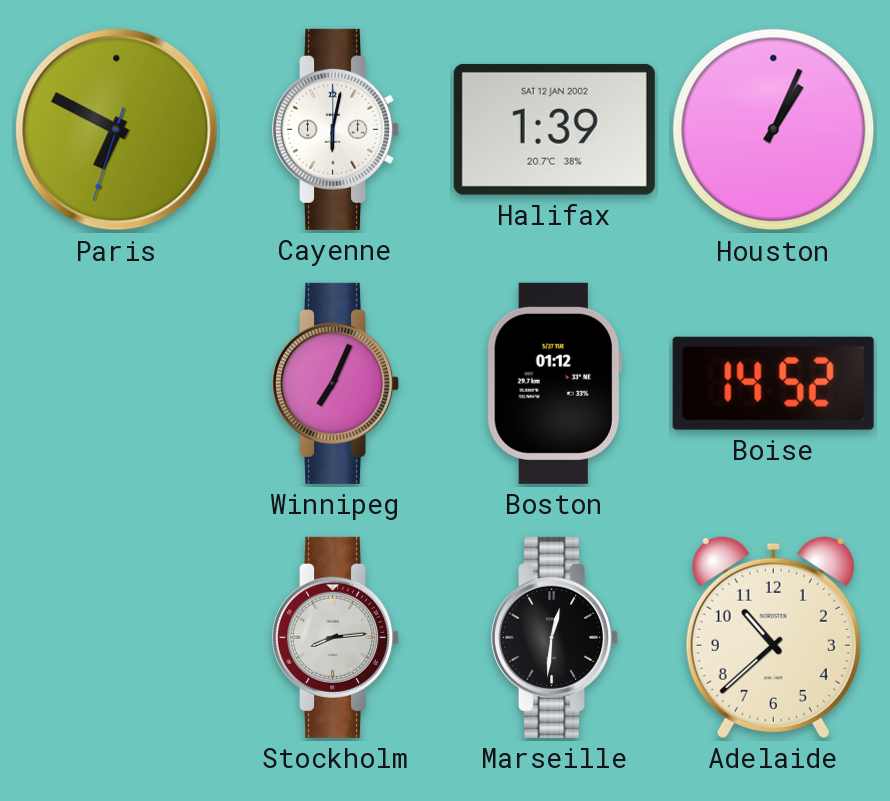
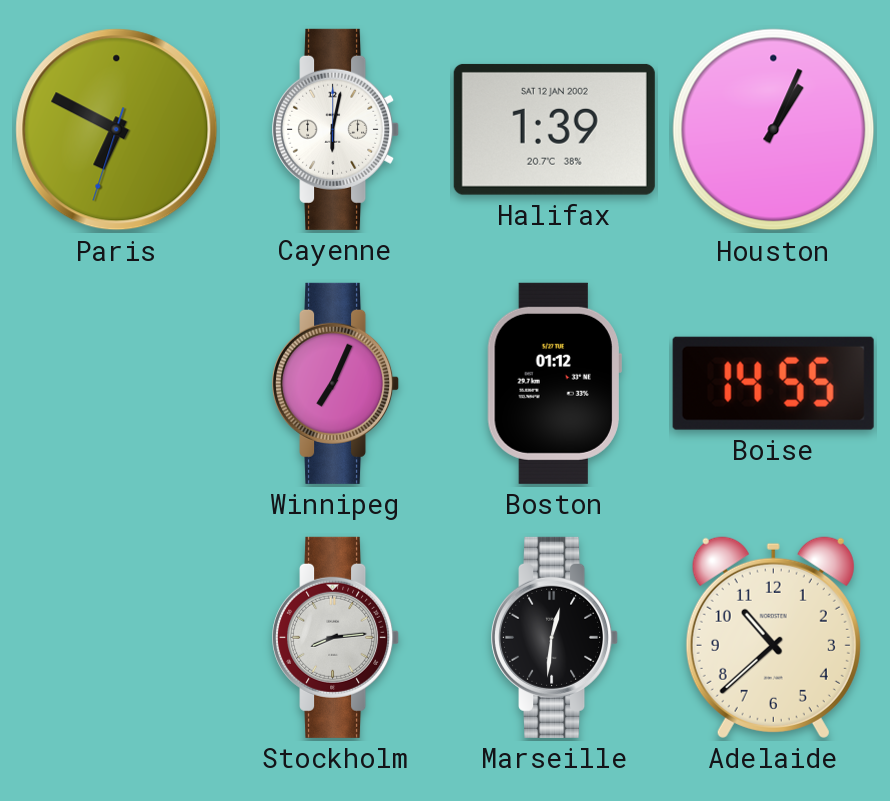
Boise: 14:52 -> 14:55 (773, 383)
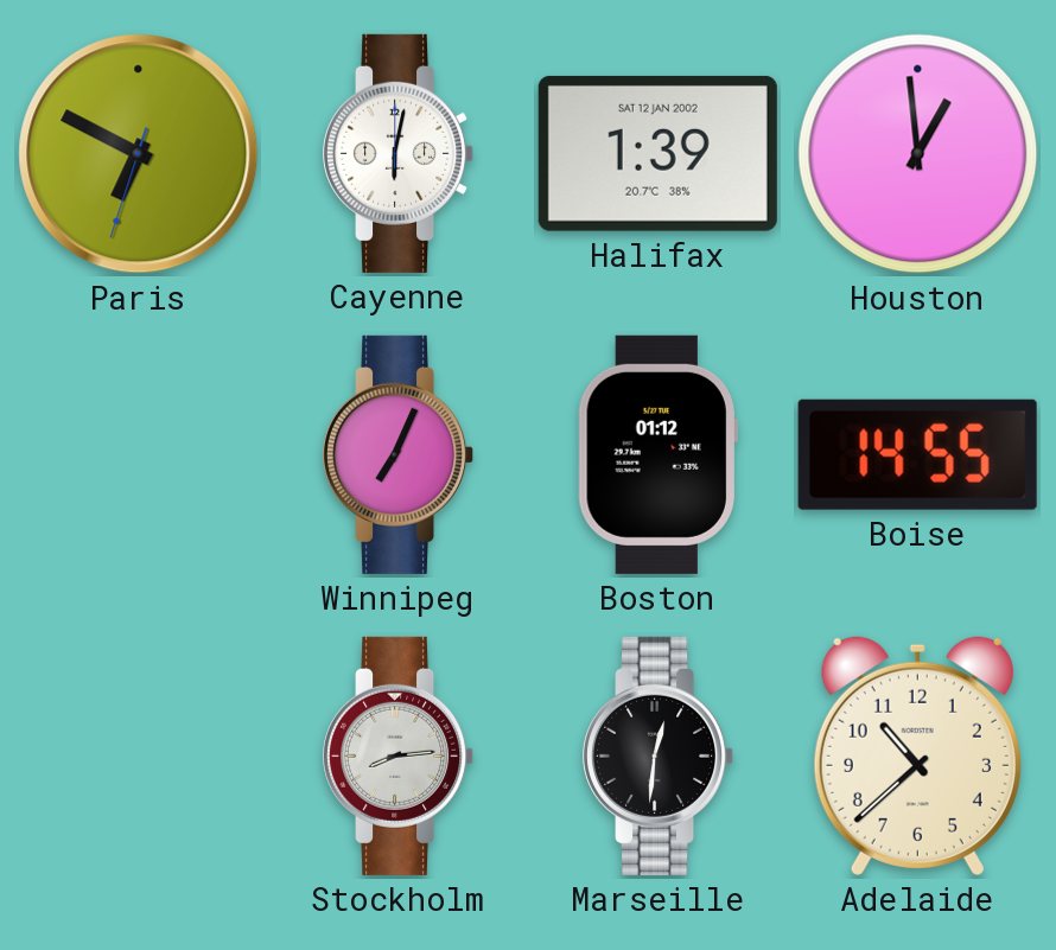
Houston: 1:04 -> 12:59 (918, 154)
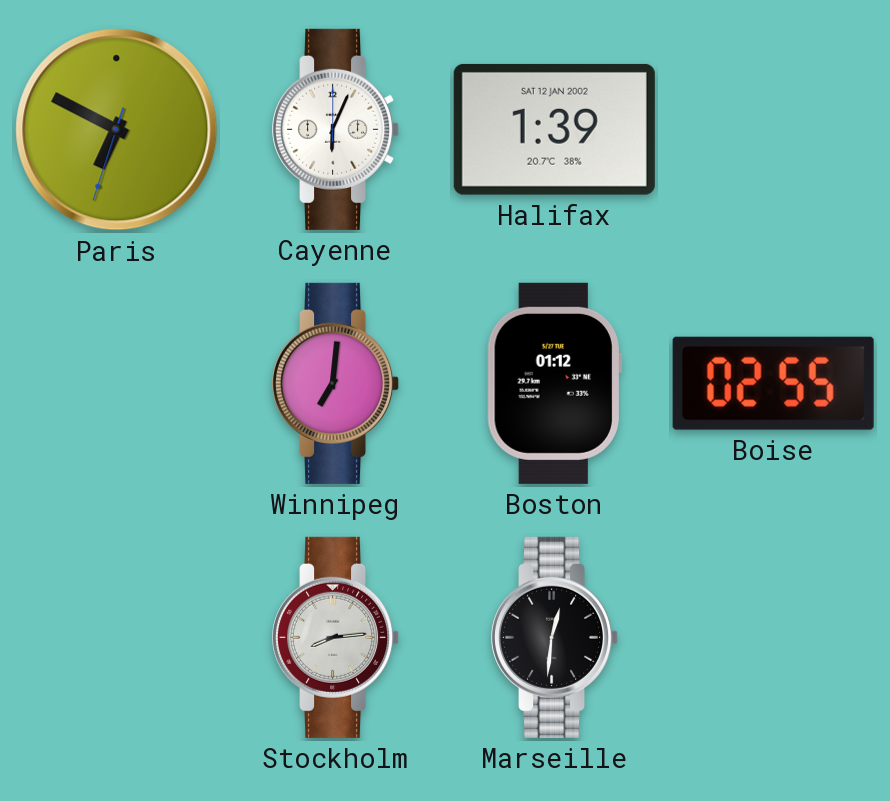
Cayenne: 6:02 -> 6:04 (336, 129)
Houston: 12:59 -> none (918, 154)
Winnipeg: 7:04 -> 7:01 (336, 383)
Boise: 14:55 -> 02:55 (773, 383)
Adelaide: 10:38 -> none (917, 755)
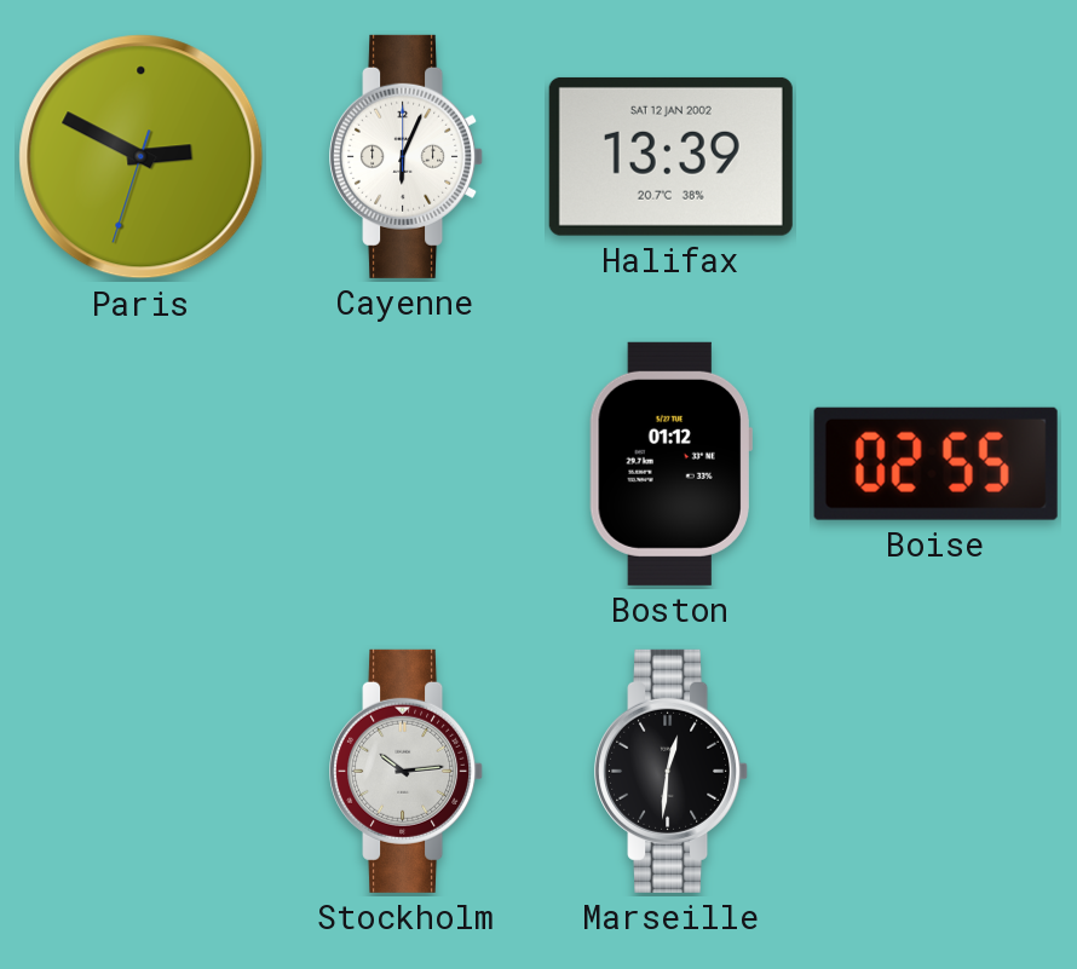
Paris: 6:49 -> 2:49 (142, 157)
Halifax: 1:39 -> 13:39 (670, 156)
Winnipeg: 7:01 -> none (336, 383)
Stockholm: 8:14 -> 10:14 (407, 771)
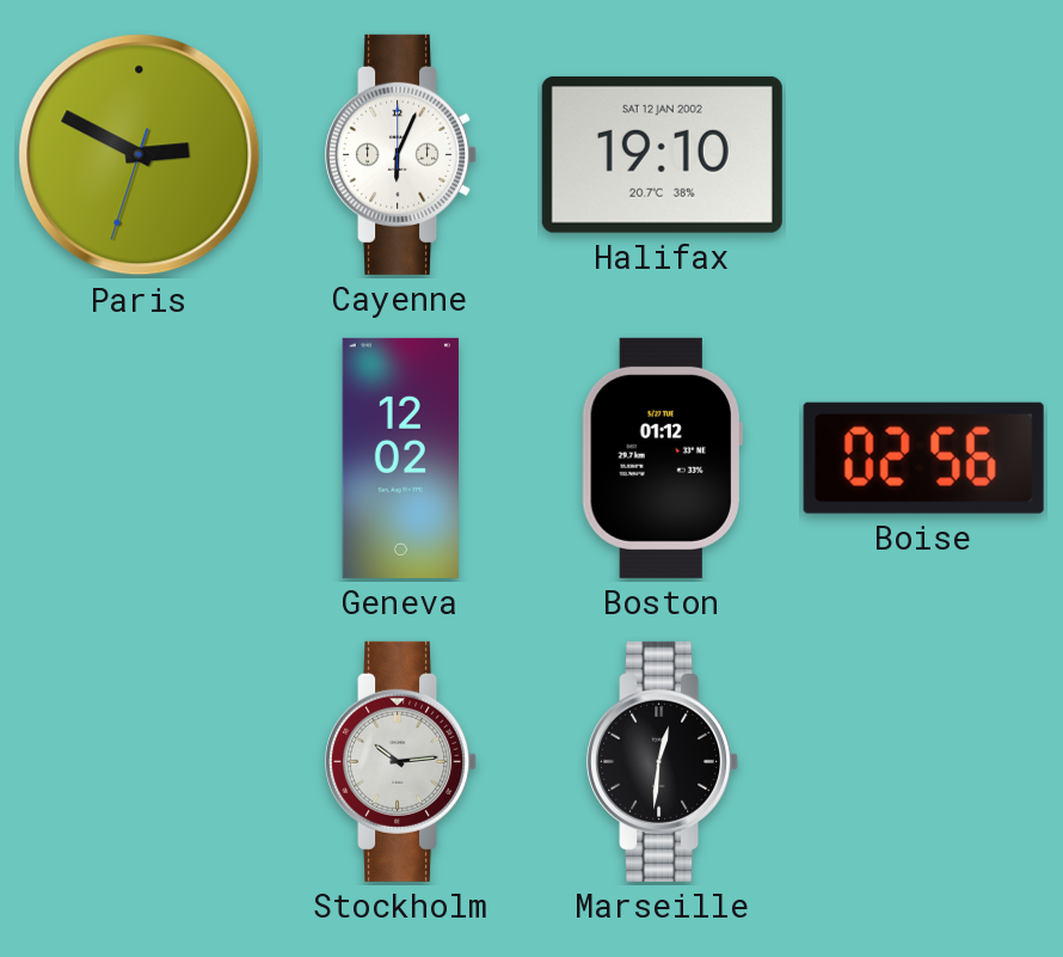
Halifax: 13:39 -> 19:10 (662, 154)
Geneva: none -> 12:02 (400, 458)
Boise: 02:55 -> 02:56 (923, 458)
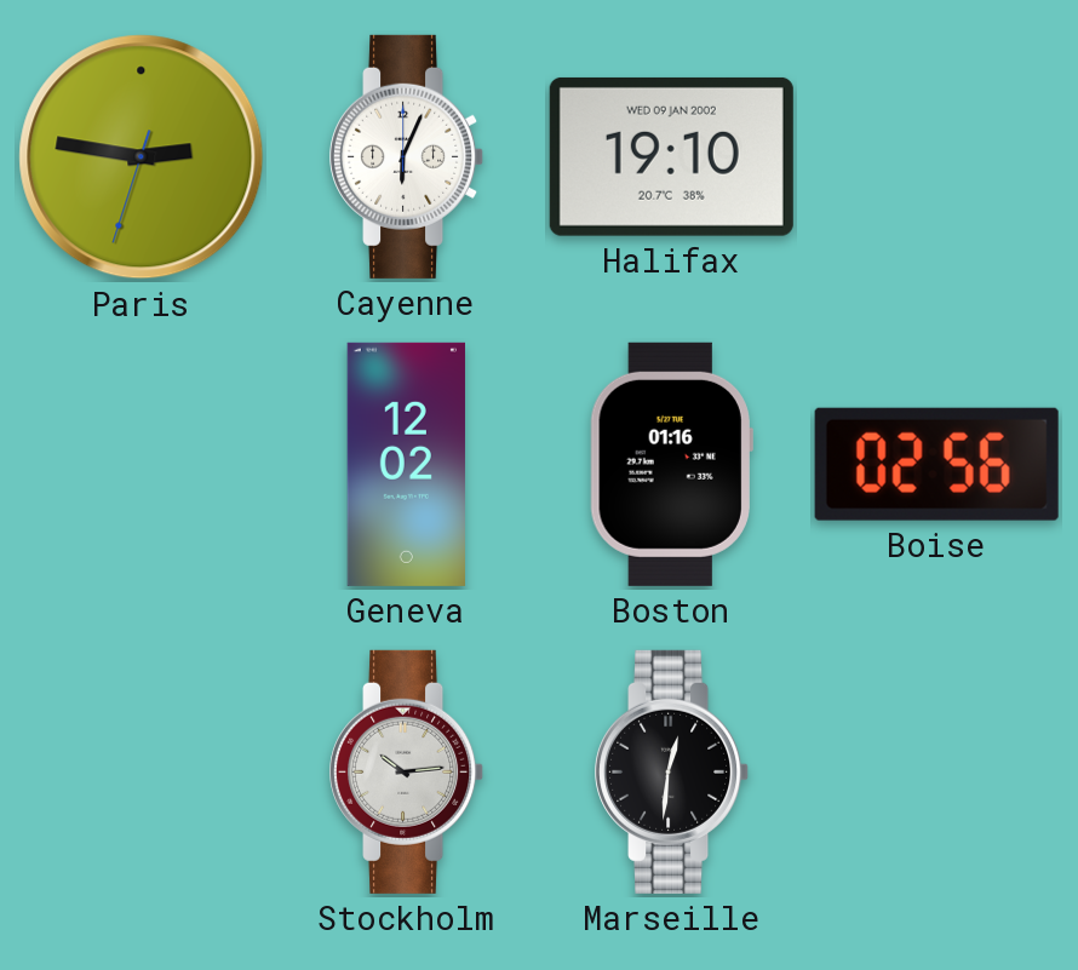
Paris: 2:49 -> 2:46 (142, 157)
Halifax date: SAT 12 JAN 2002 -> WED 09 JAN 2002 (671, 156)
Boston: 01:12 -> 01:16 (671, 464)
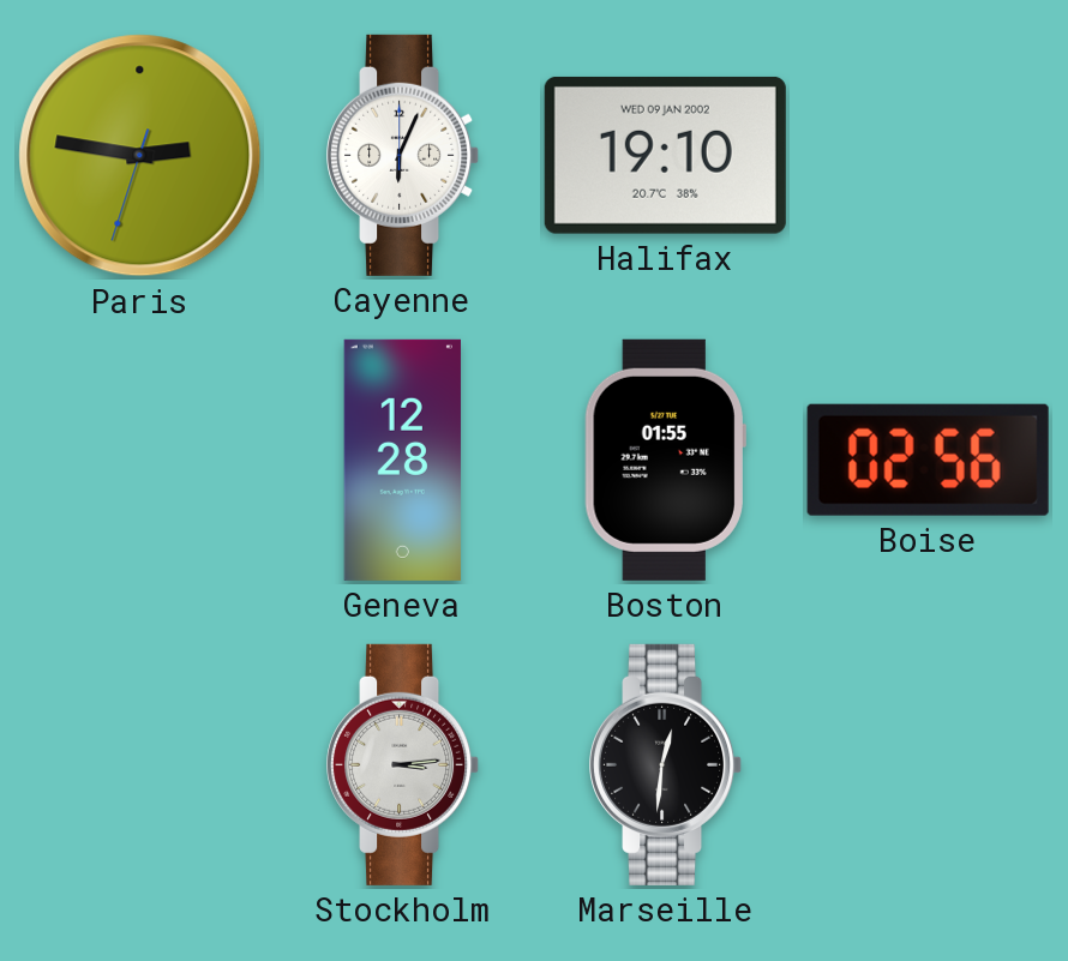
Geneva: 12:02 -> 12:28 (402, 460)
Boston: 01:16 -> 01:55 (665, 460)
Stockholm: 10:14 -> 3:14 (403, 764)
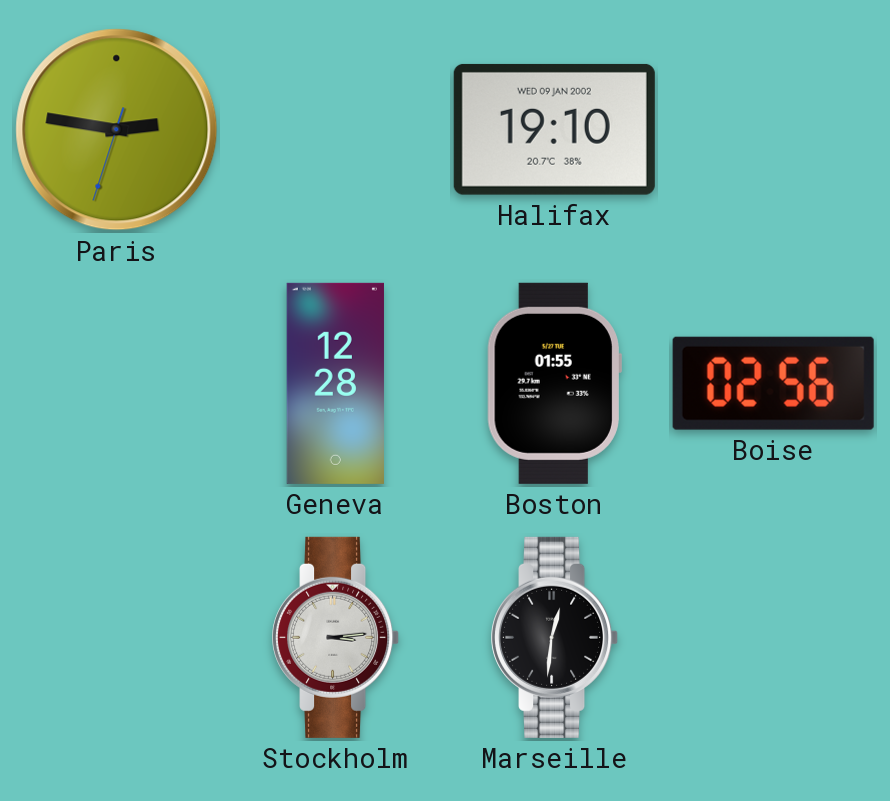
Cayenne: 6:04 -> none (403, 155)
